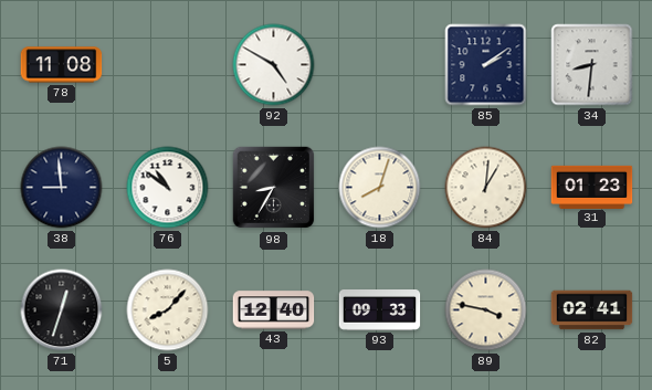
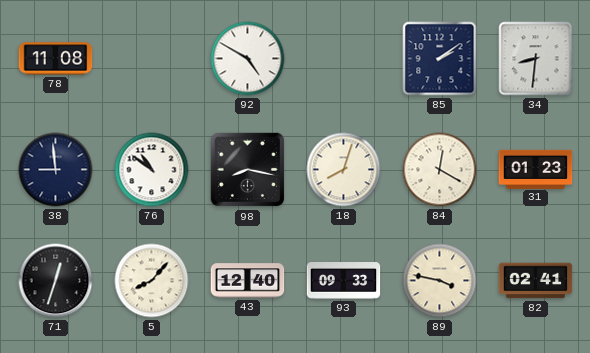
98: 8:35 -> 8:17 (248, 170)
84: 1:01 -> 12:20 (440, 170)
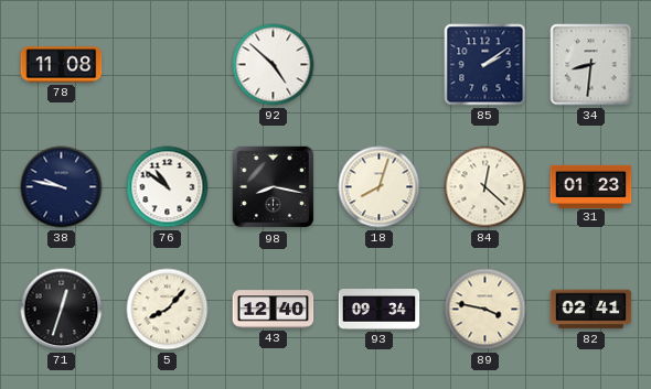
92: 4:50 -> 4:52 (274, 65)
38: 8:59 -> 9:47 (62, 187)
84: 12:20 -> 12:22 (485, 187)
93: 09:33 -> 09:34 (380, 310)
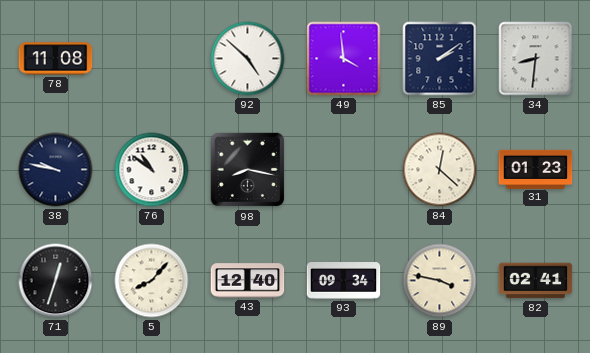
49: none -> 3:59 (344, 59)
18: 8:03 -> none (380, 187)
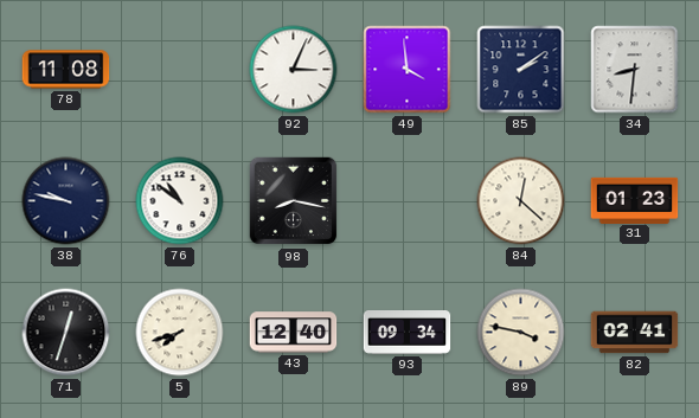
92: 4:52 -> 3:04 (294, 70)
5: 8:07 -> 7:42 (180, 333)
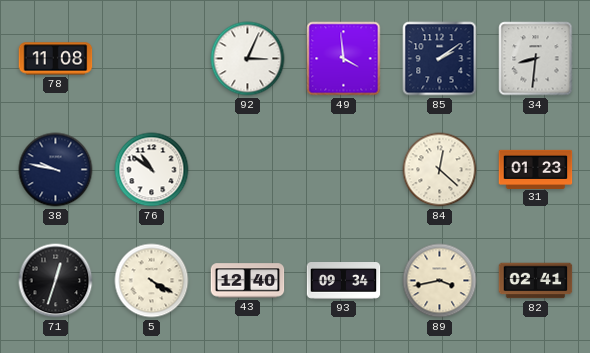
98: 8:17 -> none (294, 201)
5: 7:42 -> 4:20 (152, 281)
89: 3:47 -> 3:43 (440, 281)
